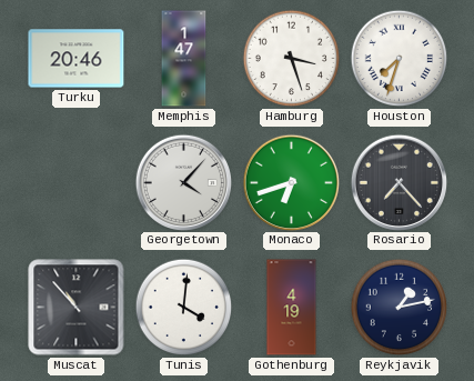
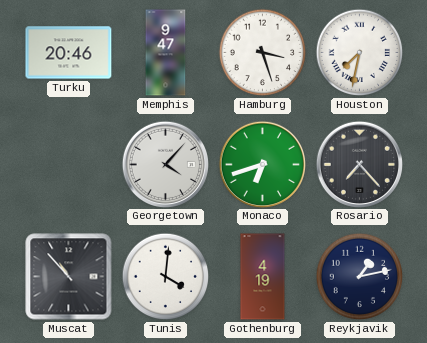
Memphis: 1:47 -> 9:47 (166, 53)
Houston: 7:33 -> 7:32 (360, 53)
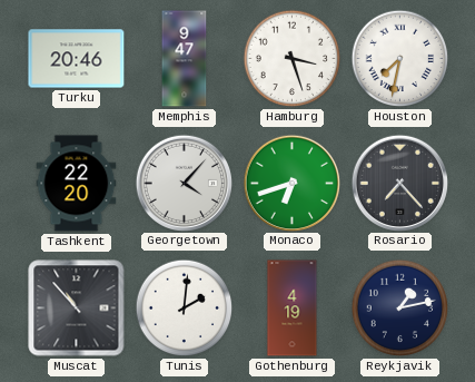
Tashkent: none -> 22:20 (77, 184)
Tunis: 4:01 -> 2:01 (185, 308)
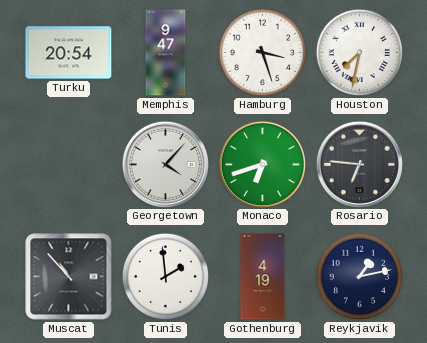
Turku: 20:46 -> 20:54 (69, 53)
Tashkent: 22:20 -> none (77, 184)
Rosario: 7:23 -> 6:46 (359, 164)
Tunis: 2:01 -> 1:59 (166, 277)
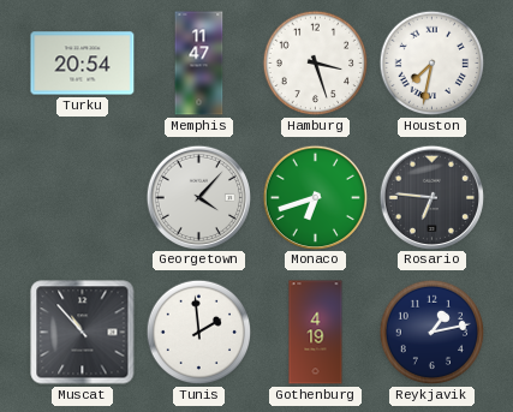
Memphis: 9:47 -> 11:47 (199, 64)
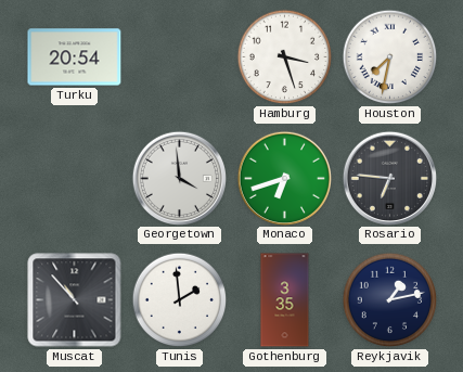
Memphis: 11:47 -> none (199, 64)
Georgetown: 4:07 -> 3:59 (179, 178)
Gothenburg: 4:19 -> 3:35 (285, 300)
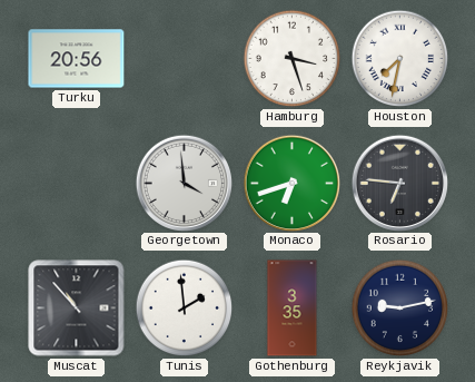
Turku: 20:54 -> 20:56 (77, 59)
Reykjavik: 1:13 -> 9:13 (400, 308)
